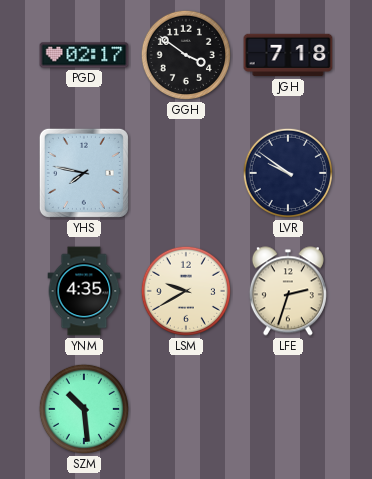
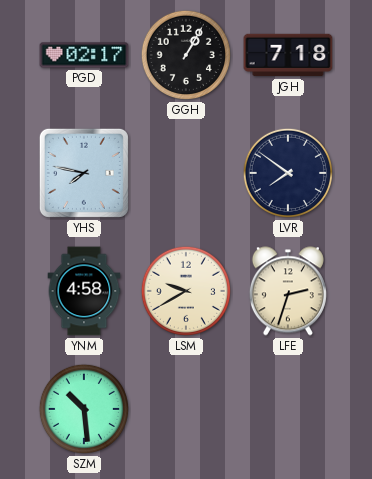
GGH: 3:51 -> 1:05 (186, 55)
LVR: 9:51 -> 7:51 (288, 173)
YNM: 4:35 -> 4:58 (84, 291)
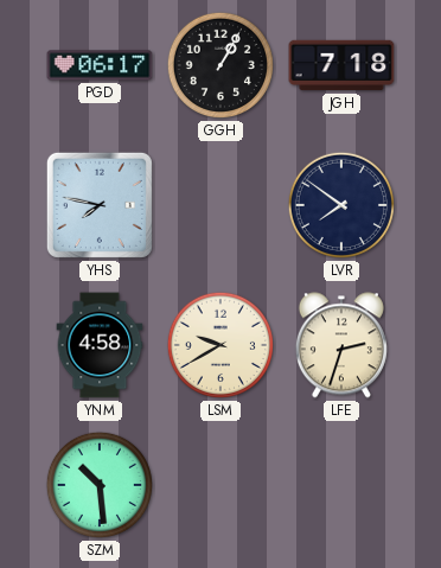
PGD: 02:17 -> 06:17 (100, 65)
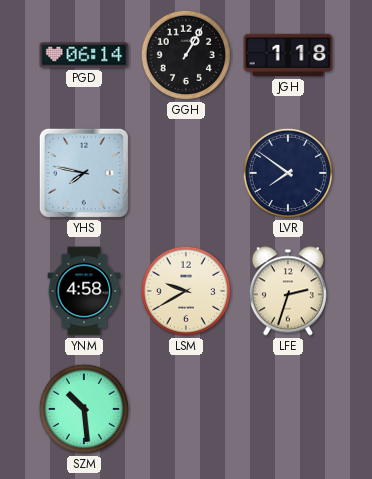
PGD: 06:17 -> 06:14 (84, 55)
JGH: 7:18 -> 1:18 (288, 55)
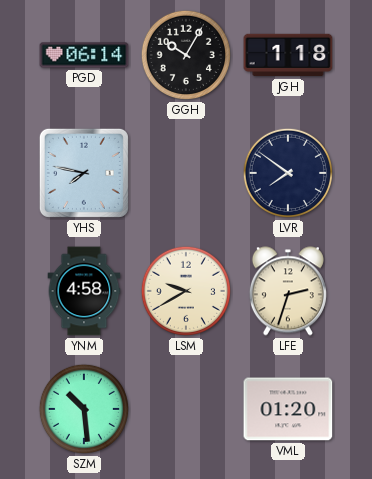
GGH: 1:05 -> 10:05 (186, 55)
VML: none -> 01:20 (288, 409)
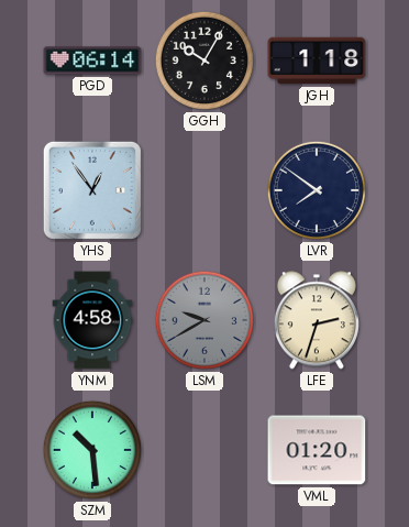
YHS: 7:47 -> 12:54 (92, 190)
LSM dial: cream -> grey (204, 320)
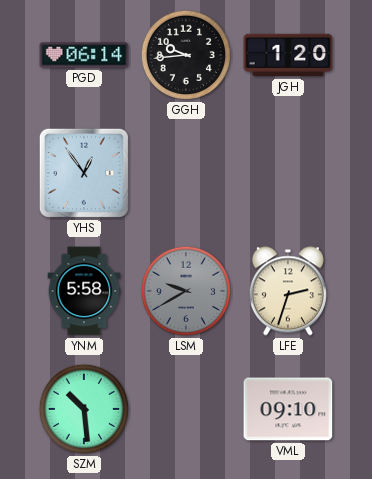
GGH: 10:05 -> 9:44 (186, 55)
JGH: 1:18 -> 1:20 (288, 55)
LVR: 7:51 -> none (317, 190)
YNM: 4:58 -> 5:58 (84, 291)
VML: 01:20 -> 09:10 (288, 409)
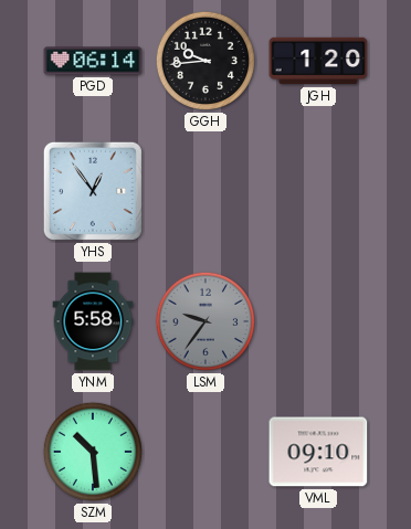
LSM: 9:40 -> 9:36 (205, 321)
LFE: 2:33 -> none (288, 291)
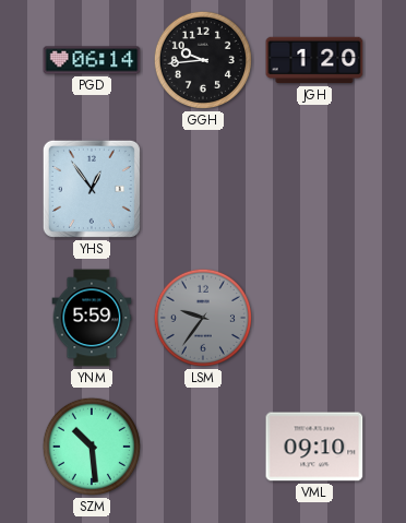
YNM: 5:58 -> 5:59 (92, 318)
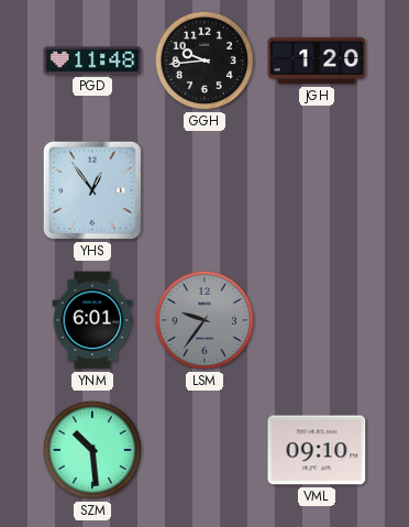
PGD: 06:14 -> 11:48 (92, 61)
YNM: 5:59 -> 6:01 (92, 320)
